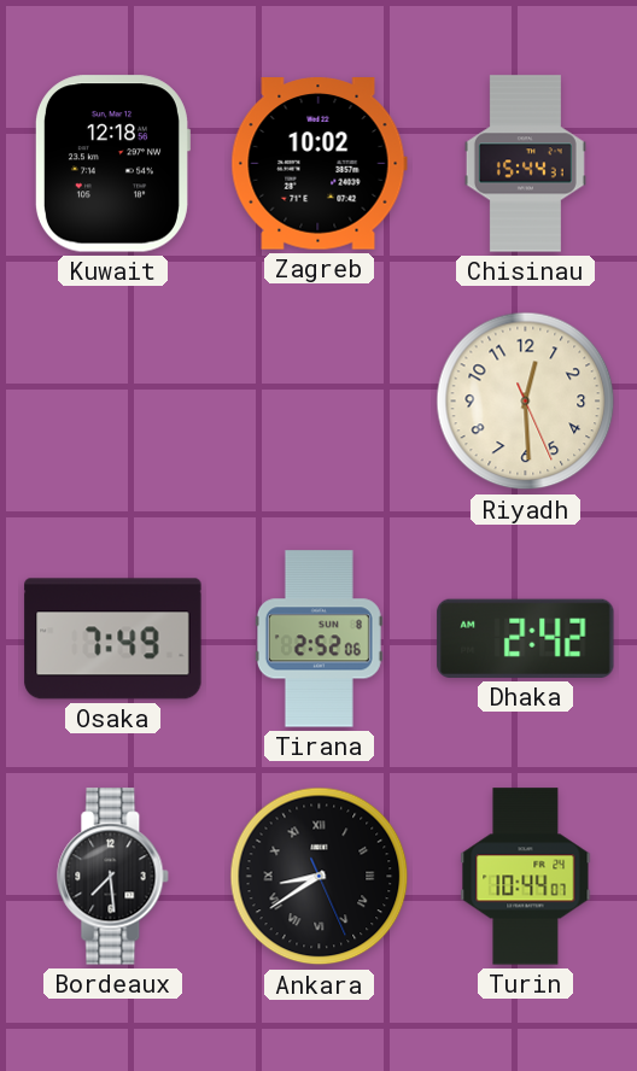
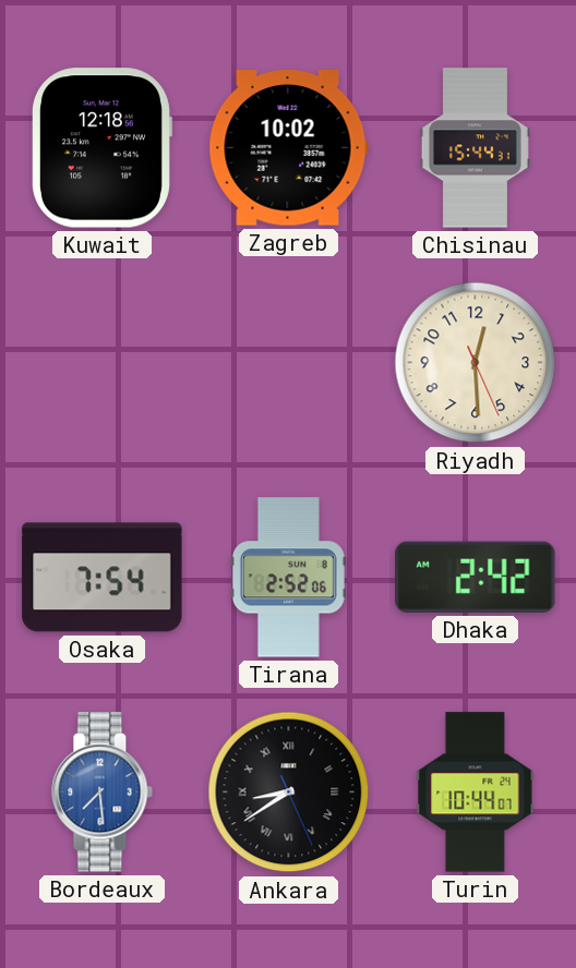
Osaka: 7:49 -> 7:54 (103, 578)
Bordeaux dial: black -> blue (103, 792)
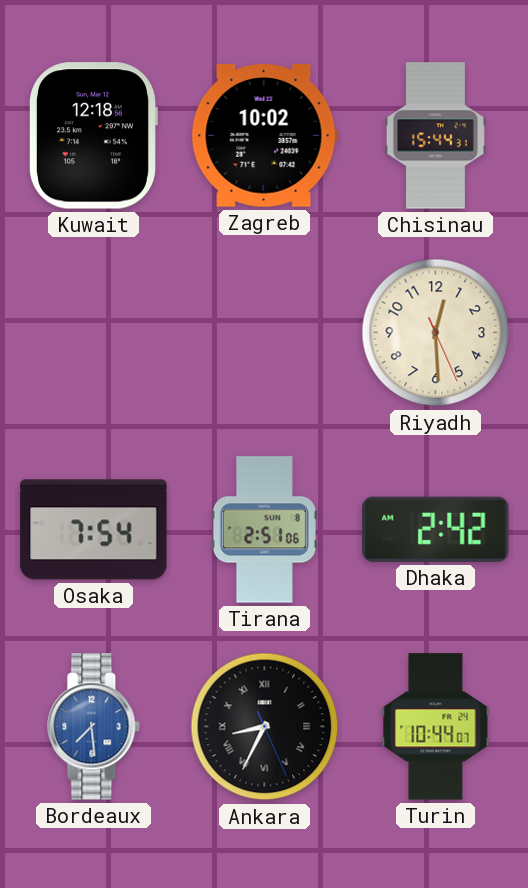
Tirana: 2:52 -> 2:51 (264, 530)
Ankara: 8:39 -> 8:34 (265, 727)
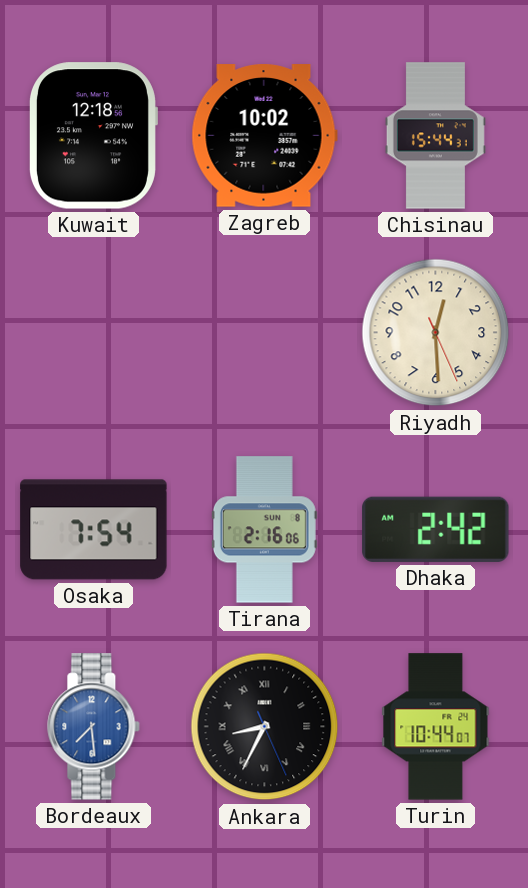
Tirana: 2:51 -> 2:16 (264, 530)
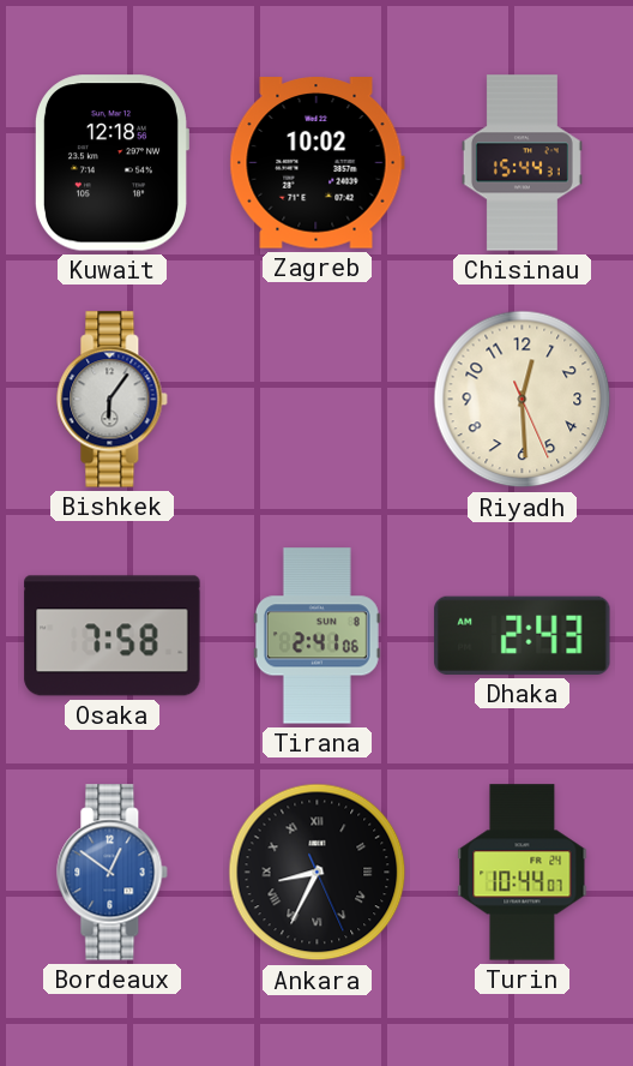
Bishkek: none -> 6:06 (113, 400)
Osaka: 7:54 -> 7:58 (113, 636)
Tirana: 2:16 -> 2:41 (316, 636)
Dhaka: 2:42 -> 2:43 (523, 635)
Bordeaux: 7:29 -> 12:51 (113, 873)
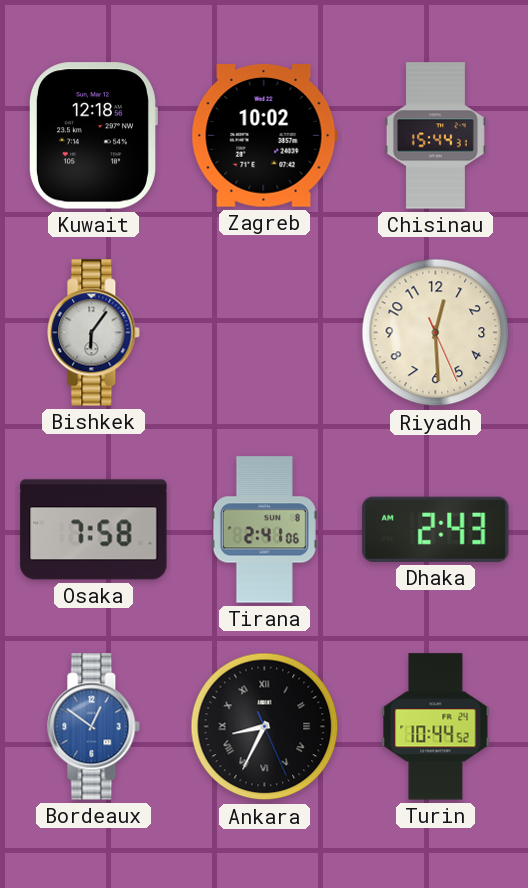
Turin: 10:44:07 -> 10:44:52 (436, 727)
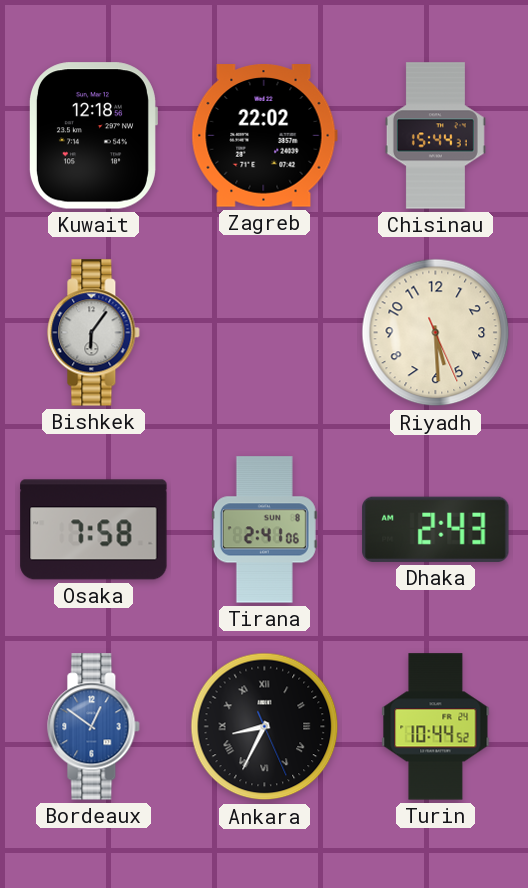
Zagreb: 10:02 -> 22:02 (264, 136)
Riyadh: 12:29 -> 5:29 (436, 333)
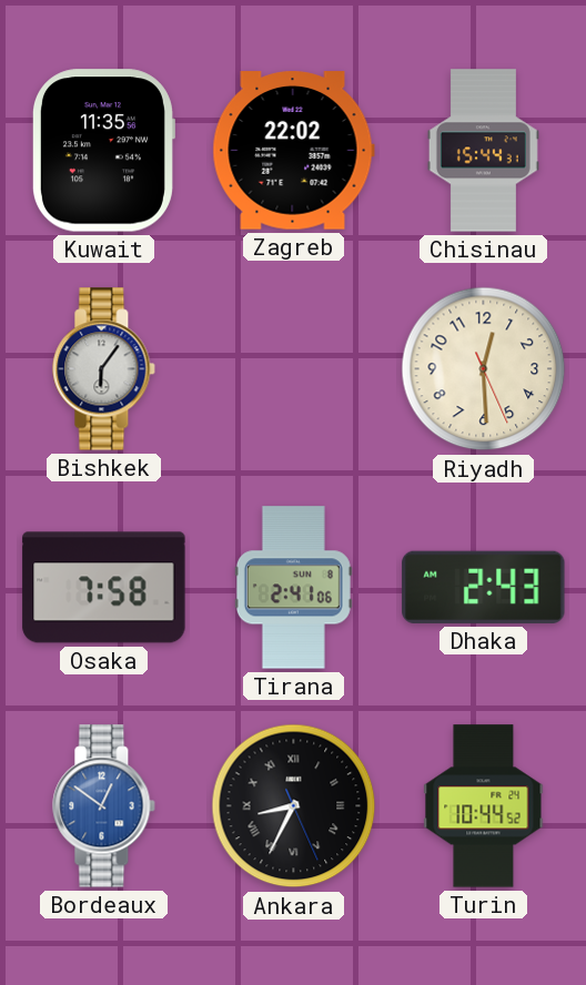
Kuwait: 12:18 -> 11:35 (103, 151)
Riyadh: 5:29 -> 12:29 (484, 369)
